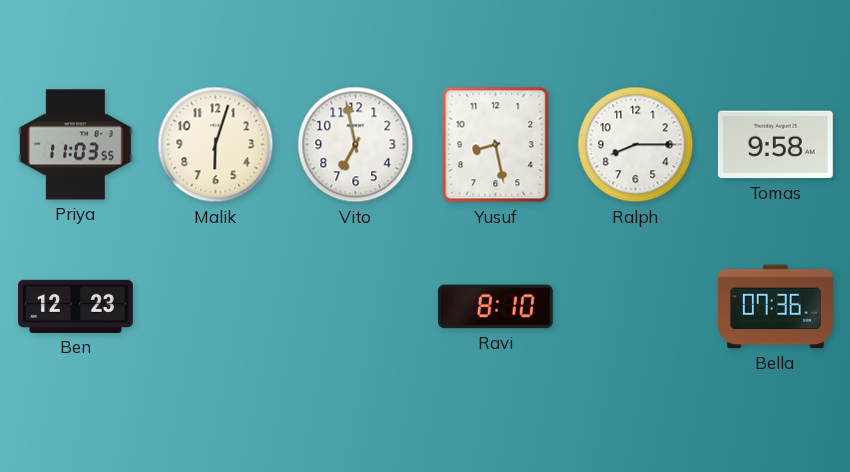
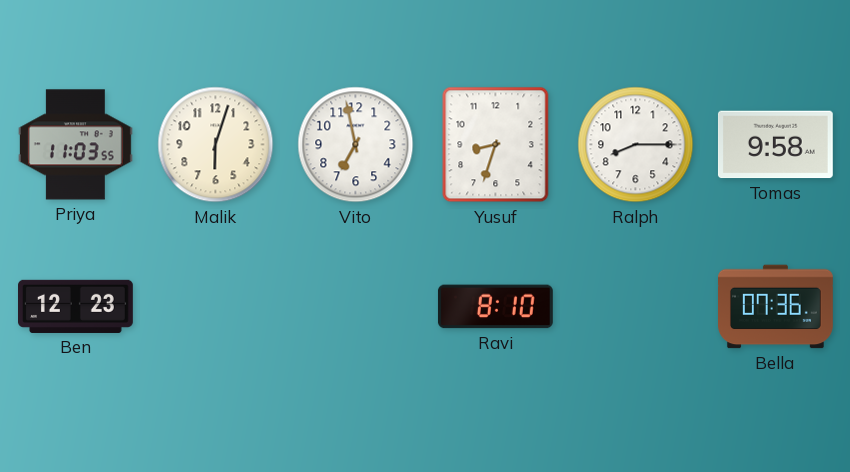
Yusuf: 8:28 -> 8:33 (496, 145)
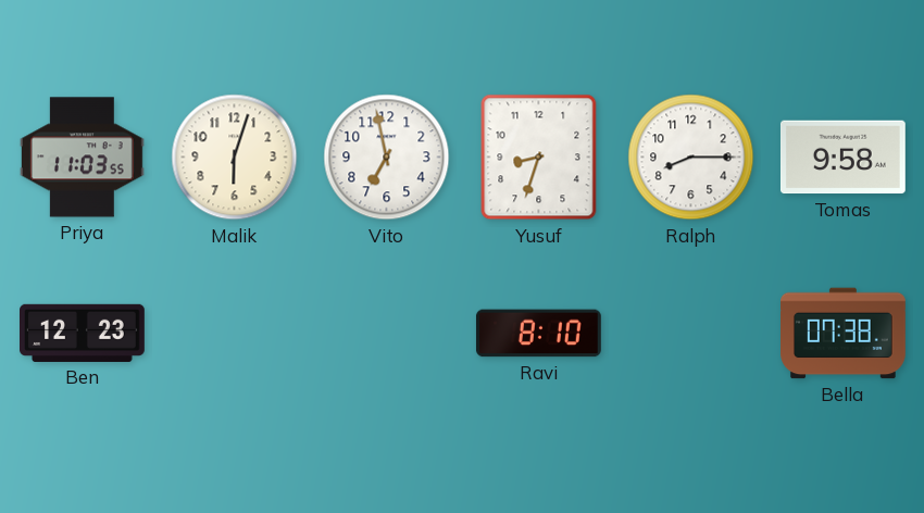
Bella: 07:36 -> 07:38 (844, 334)
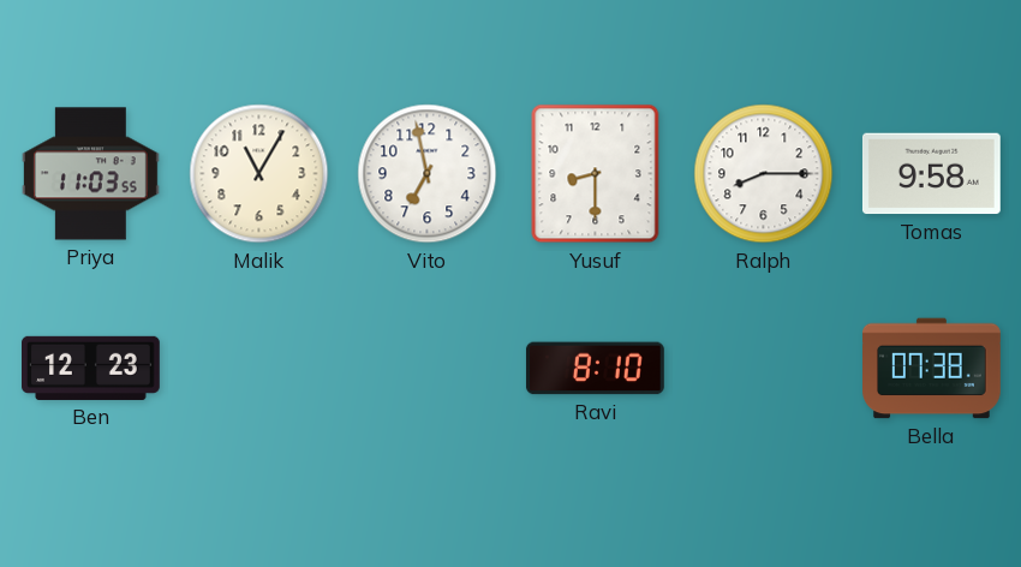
Malik: 6:03 -> 11:05 (259, 174)
Yusuf: 8:33 -> 8:30 (596, 174)
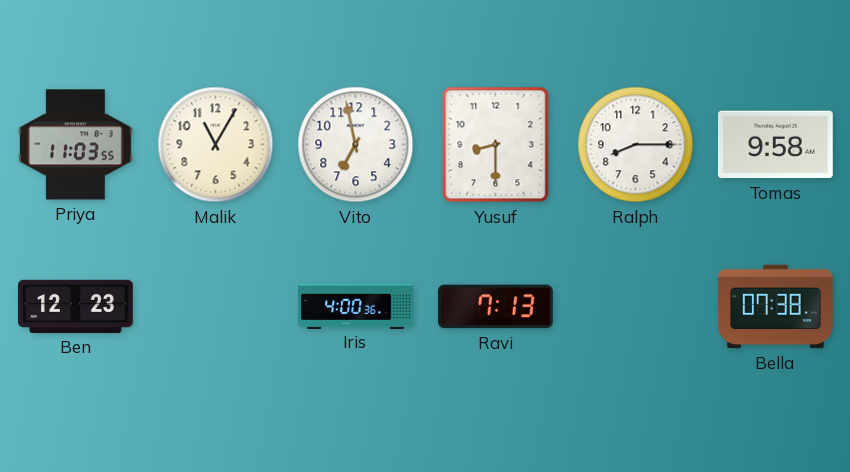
Iris: none -> 4:00 (356, 306)
Ravi: 8:10 -> 7:13 (495, 307)
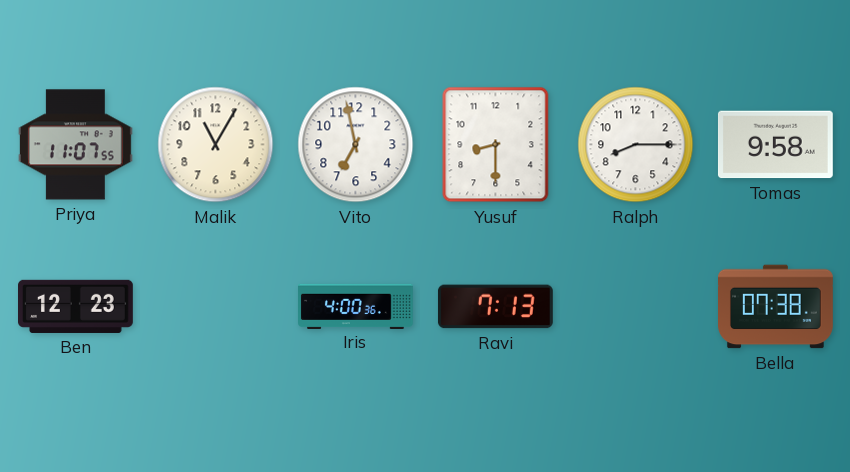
Priya: 11:03 -> 11:07 (75, 145)
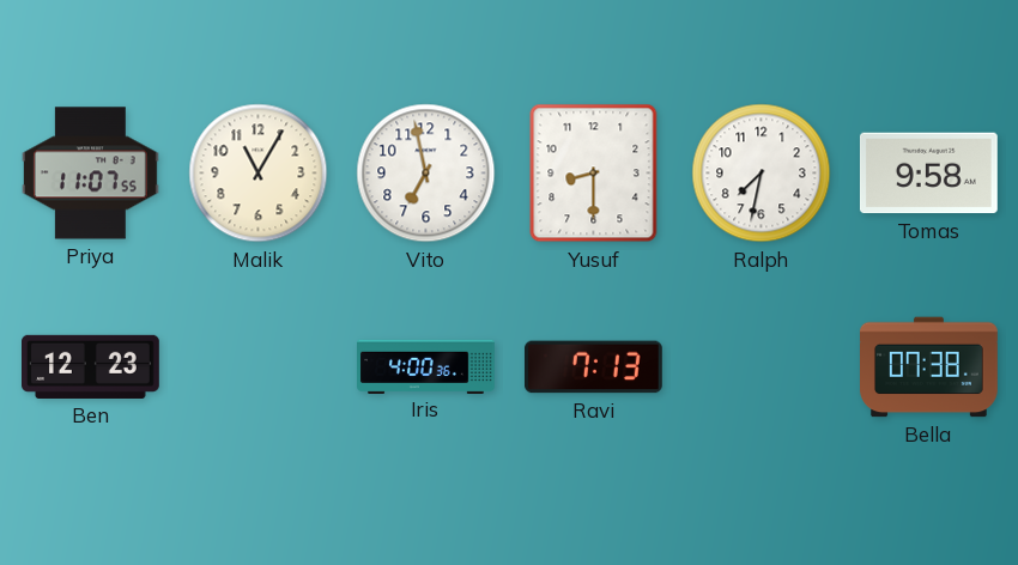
Ralph: 8:15 -> 7:32 (762, 174)
